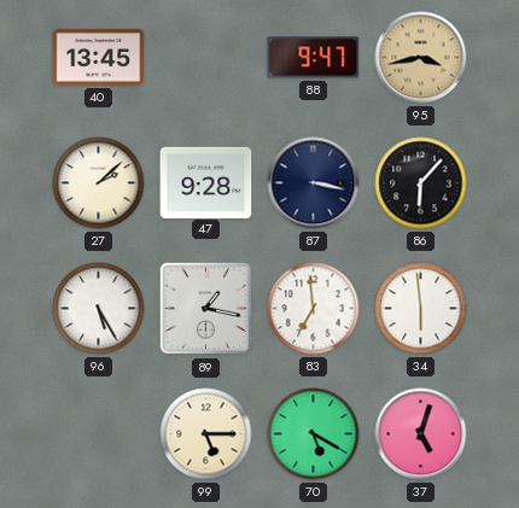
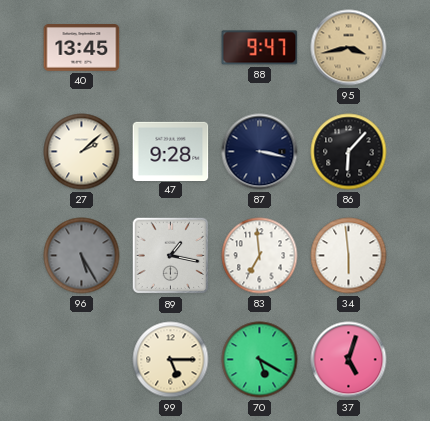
96 dial: white -> grey (82, 256)
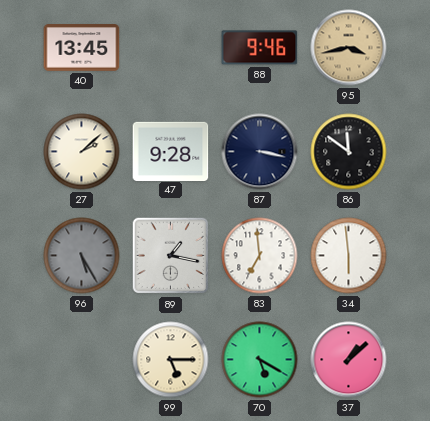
88: 9:47 -> 9:46 (260, 48)
86: 6:07 -> 11:51 (349, 152)
37: 5:03 -> 1:08 (349, 360)
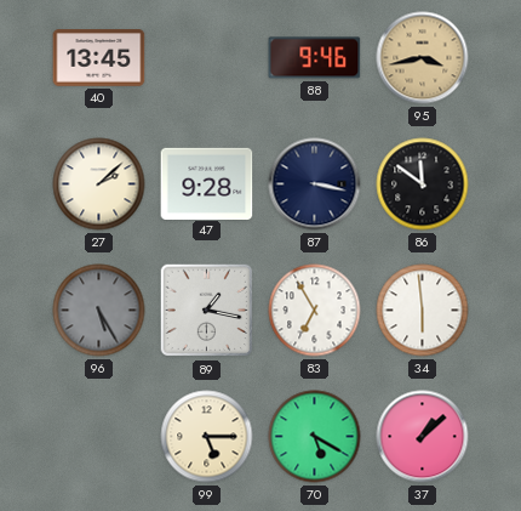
83: 6:59 -> 6:55 (315, 311)
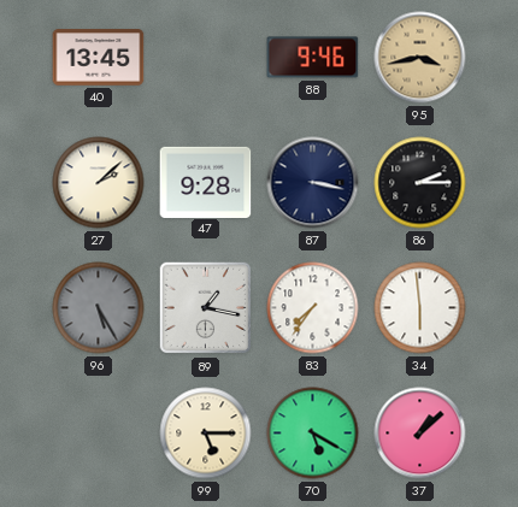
86: 11:51 -> 2:15 (420, 183)
83: 6:55 -> 7:36 (313, 308)
